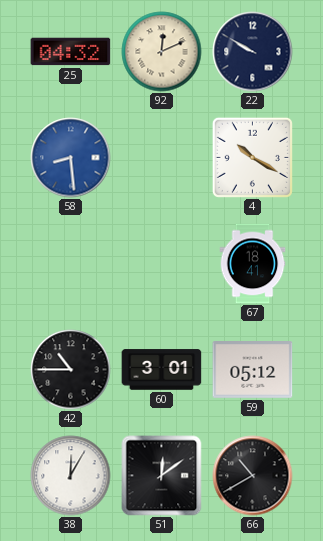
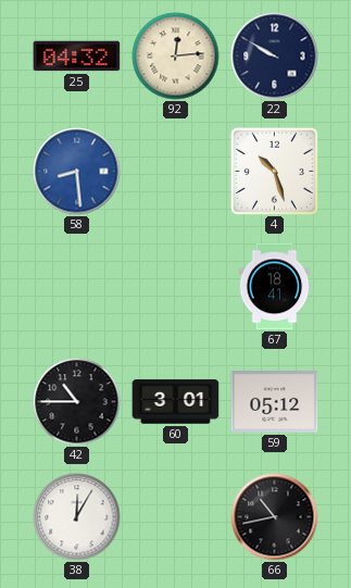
92: 12:11 -> 12:14 (176, 57)
4: 10:20 -> 10:27 (274, 171)
51: 12:09 -> none (162, 476)
66: 10:40 -> 10:43 (275, 517)
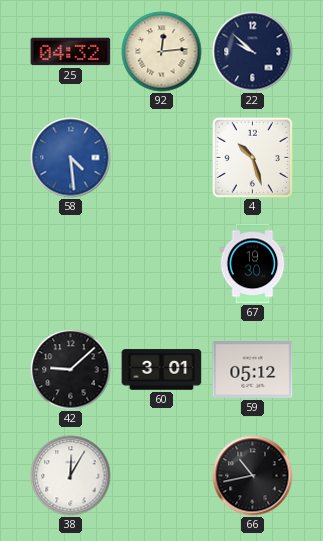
22: 9:50 -> 9:52 (253, 52)
58: 8:29 -> 4:29 (71, 158)
67: 18:41 -> 19:30 (253, 264)
42: 10:45 -> 9:08 (71, 370)
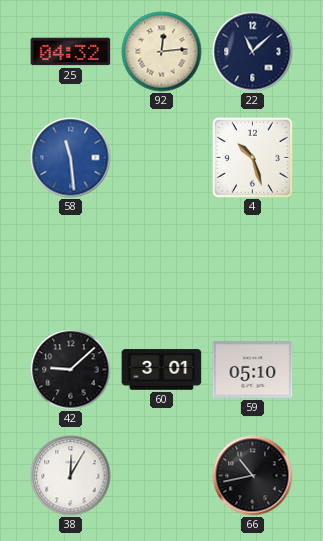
22: 9:52 -> 11:08 (253, 52)
58: 4:29 -> 11:29 (71, 158)
67: 19:30 -> none (253, 264)
59: 05:12 -> 05:10 (253, 370)
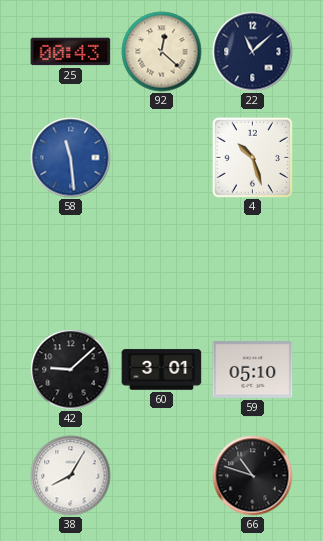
25: 04:32 -> 00:43 (71, 52)
92: 12:14 -> 12:22 (162, 52)
38: 12:05 -> 8:05 (71, 476)
66: 10:43 -> 10:48 (253, 476)
